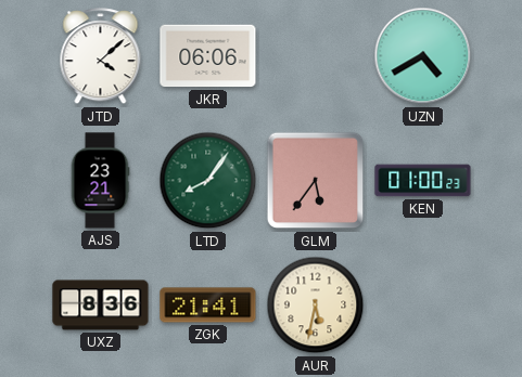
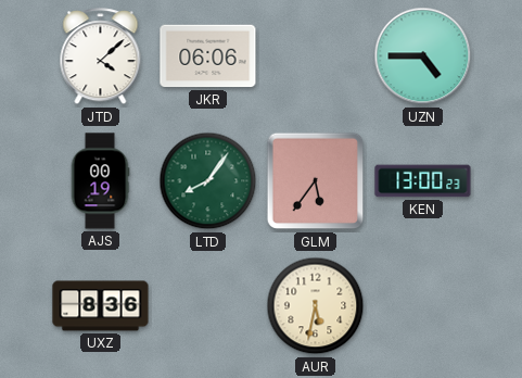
UZN: 4:40 -> 4:45 (423, 56)
AJS: 23:21 -> 00:19 (100, 181)
KEN: 01:00 -> 13:00 (423, 181)
ZGK: 21:41 -> none (208, 305)
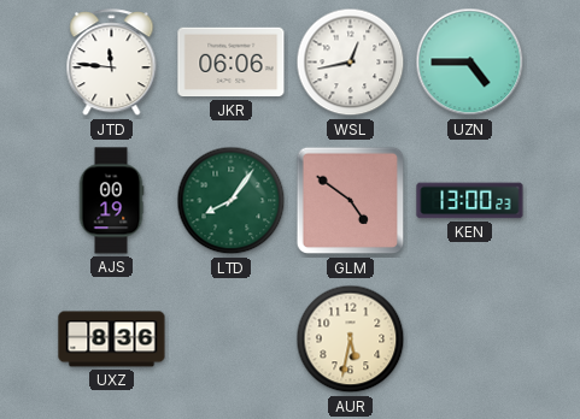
JTD: 4:08 -> 11:46 (112, 63)
WSL: none -> 12:43 (351, 63)
GLM: 5:36 -> 4:51 (351, 201)
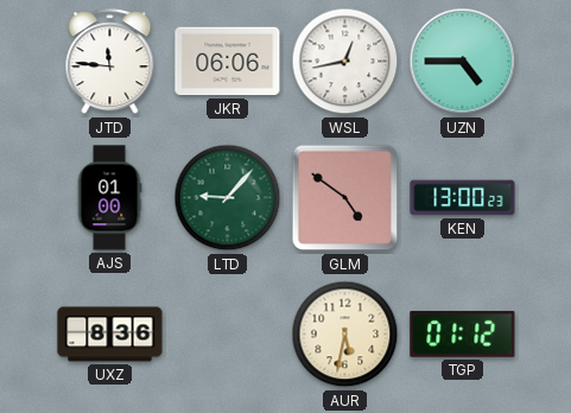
AJS: 00:19 -> 01:00 (109, 198)
LTD: 8:06 -> 9:07 (228, 198)
TGP: none -> 01:12 (463, 333)
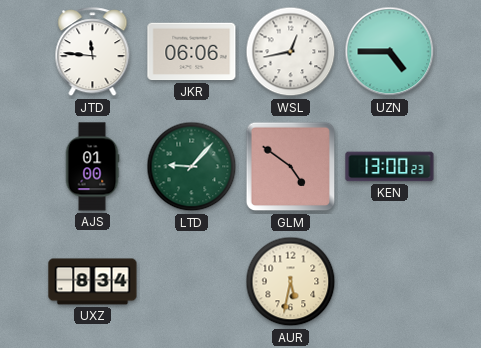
UXZ: 8:36 -> 8:34 (93, 282)
TGP: 01:12 -> none (463, 333)
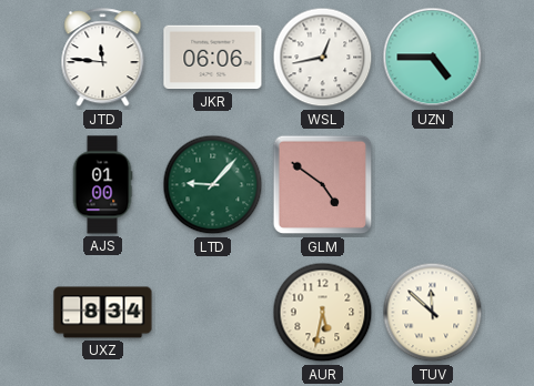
KEN: 13:00 -> none (390, 167)
TUV: none -> 11:52 (433, 313)
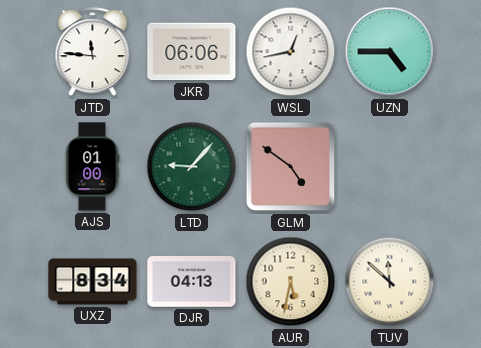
DJR: none -> 04:13 (192, 282)
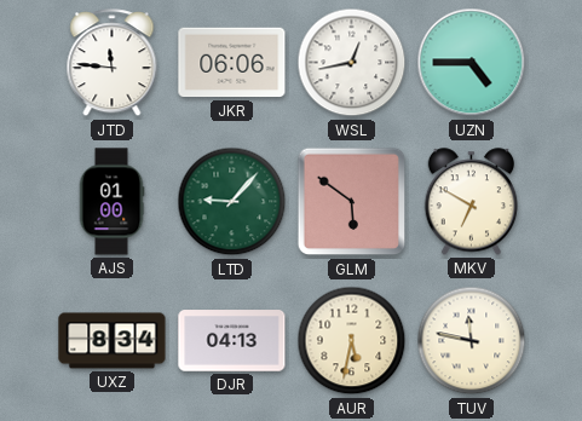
GLM: 4:51 -> 5:51 (352, 202)
MKV: none -> 6:50 (472, 202)
TUV: 11:52 -> 11:47 (472, 341)
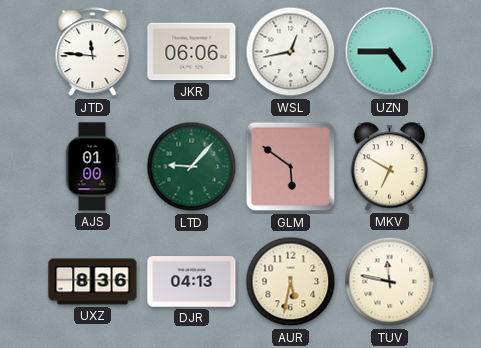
UXZ: 8:34 -> 8:36 (93, 282)
